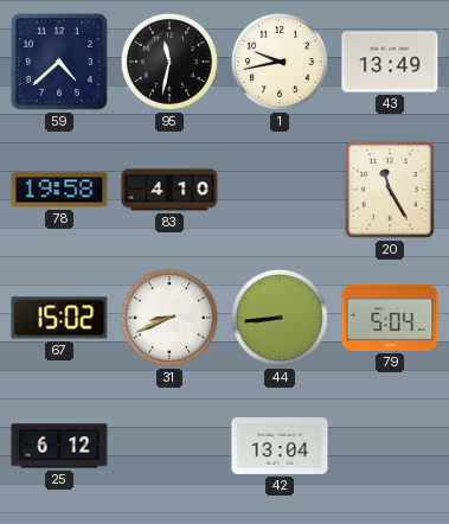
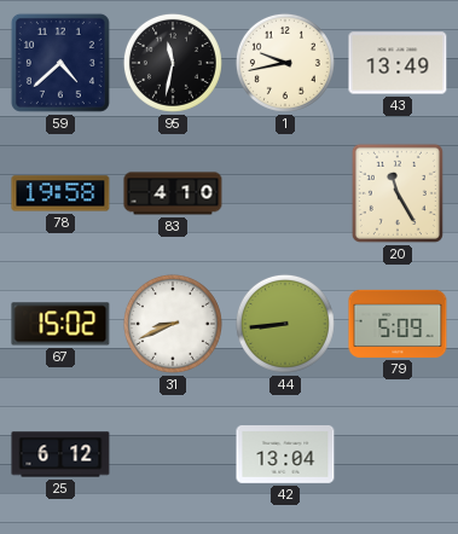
79: 5:04 -> 5:09 (398, 324)
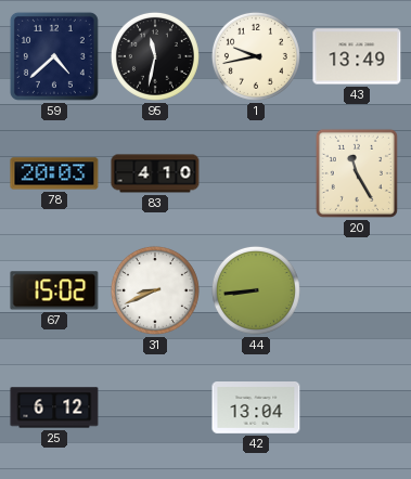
78: 19:58 -> 20:03 (54, 173)
79: 5:09 -> none (398, 324)
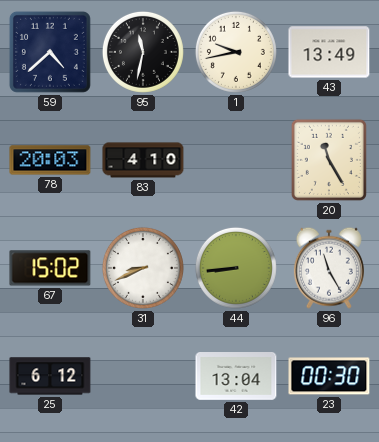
96: none -> 11:25 (329, 268)
23: none -> 00:30 (329, 376)
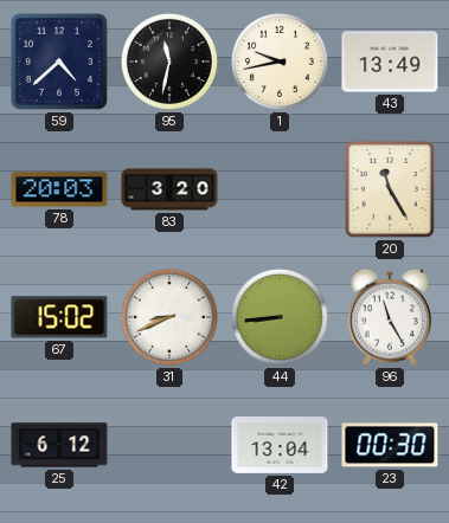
83: 4:10 -> 3:20 (169, 189)
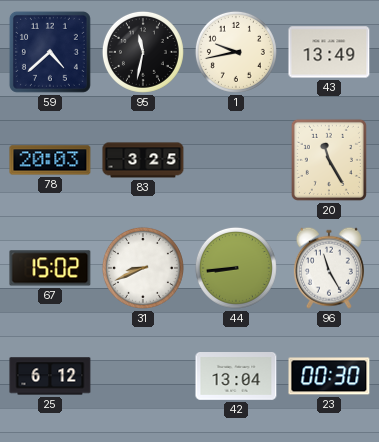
83: 3:20 -> 3:25 (143, 160)
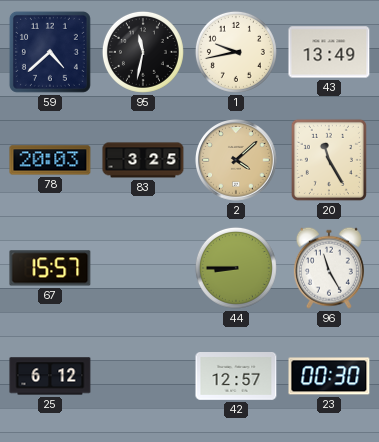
2: none -> 4:08 (236, 160)
67: 15:02 -> 15:57 (50, 268)
31: 8:41 -> none (143, 268)
44: 8:44 -> 8:45 (236, 268)
42: 13:04 -> 12:57 (236, 377)
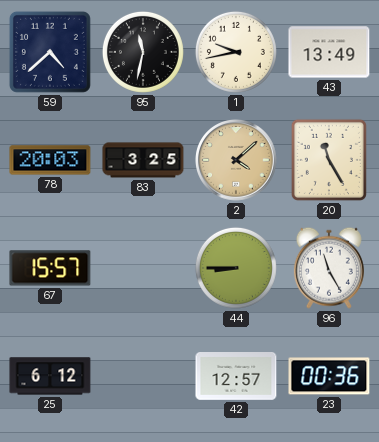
23: 00:30 -> 00:36 (329, 376)
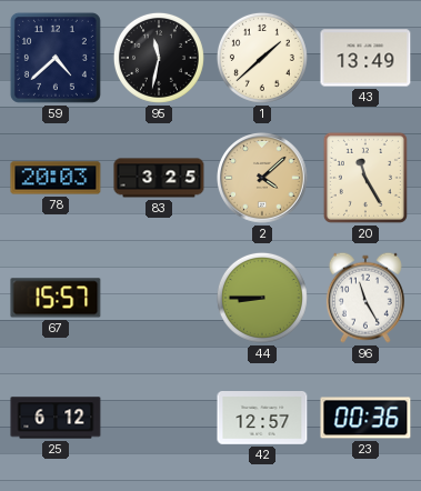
1: 9:43 -> 1:38 (262, 58)
